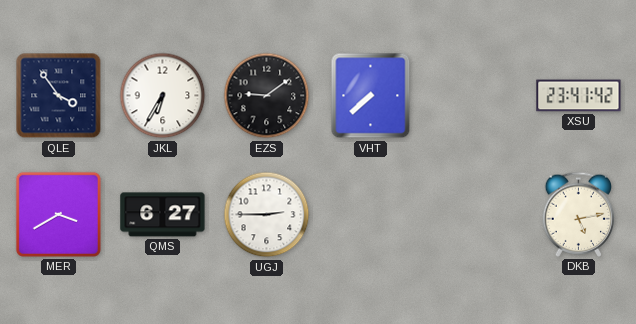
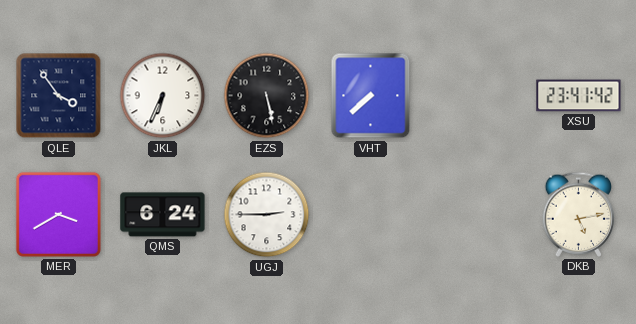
JKL: 6:35 -> 6:34 (163, 96)
EZS: 9:09 -> 5:28 (267, 96)
QMS: 6:27 -> 6:24 (163, 215)
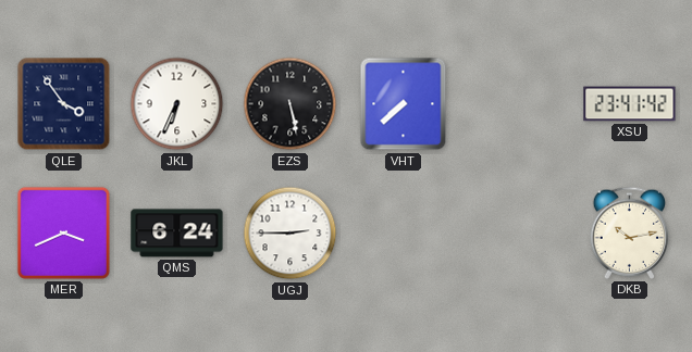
MER: 3:40 -> 3:41 (63, 232)
DKB: 5:13 -> 10:13 (630, 232)
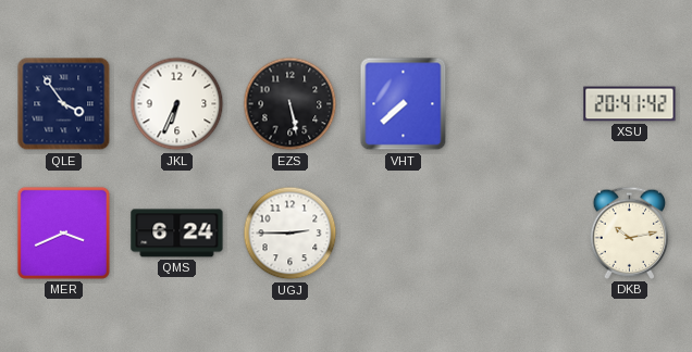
XSU: 23:41 -> 20:41 (630, 104)
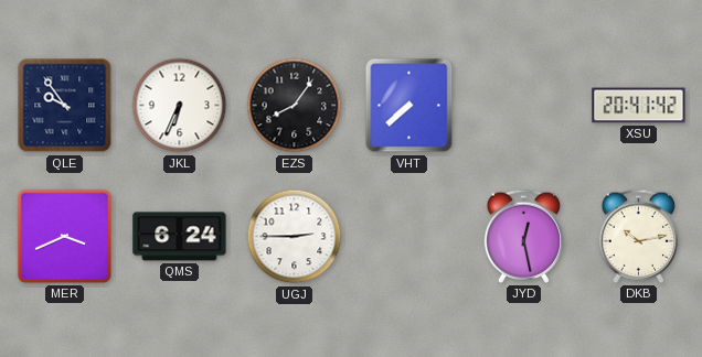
QLE: 3:54 -> 9:54 (65, 106)
EZS: 5:28 -> 8:06 (295, 106)
JYD: none -> 12:28 (524, 236)
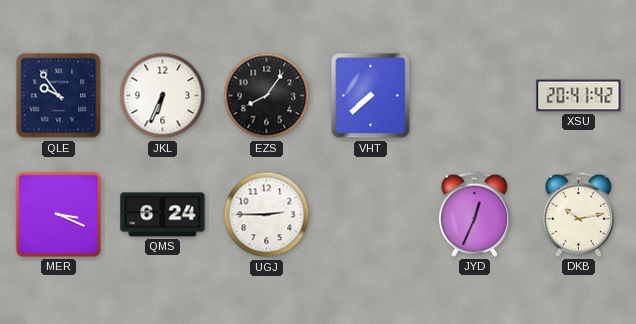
MER: 3:41 -> 3:19 (58, 214)
JYD: 12:28 -> 12:34 (475, 214)
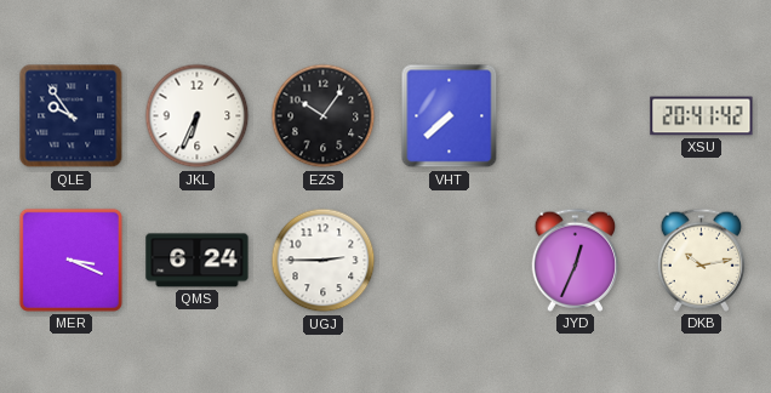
EZS: 8:06 -> 10:06 (324, 116)
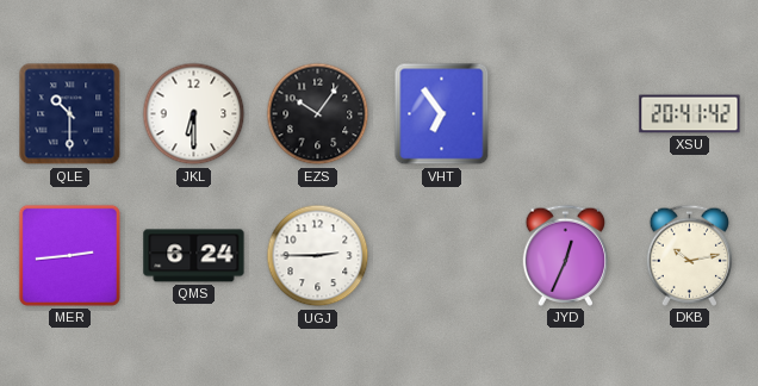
QLE: 9:54 -> 10:30 (70, 114)
JKL: 6:34 -> 6:30 (194, 114)
VHT: 7:38 -> 6:54 (442, 114)
MER: 3:19 -> 2:44 (69, 255)
